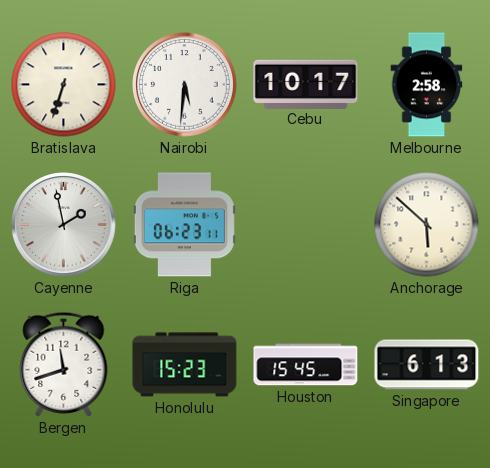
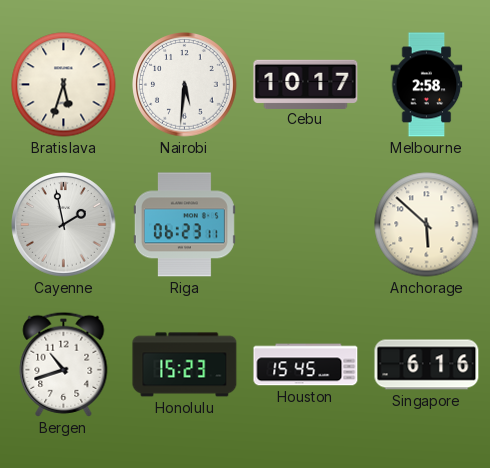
Bratislava: 6:33 -> 5:33 (64, 85)
Bergen: 11:42 -> 10:42 (64, 364)
Singapore: 6:13 -> 6:16 (427, 365)
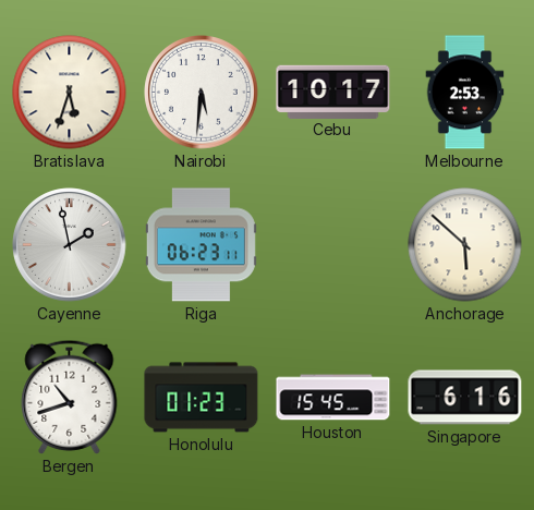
Melbourne: 2:58 -> 2:53 (465, 93)
Honolulu: 15:23 -> 01:23 (202, 398)
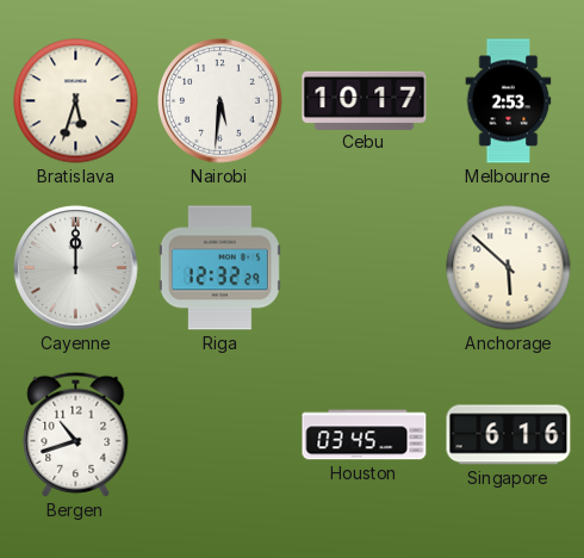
Cayenne: 1:58 -> 12:00 (76, 268)
Riga: 06:23 -> 12:32 (219, 268)
Honolulu: 01:23 -> none (202, 398)
Houston: 15:45 -> 03:45 (365, 435)
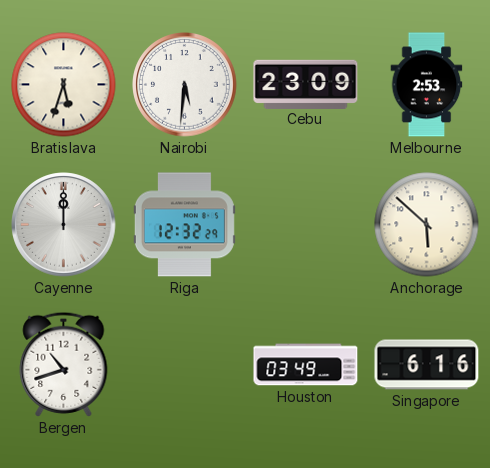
Cebu: 10:17 -> 23:09 (306, 84)
Houston: 03:45 -> 03:49 (306, 365)
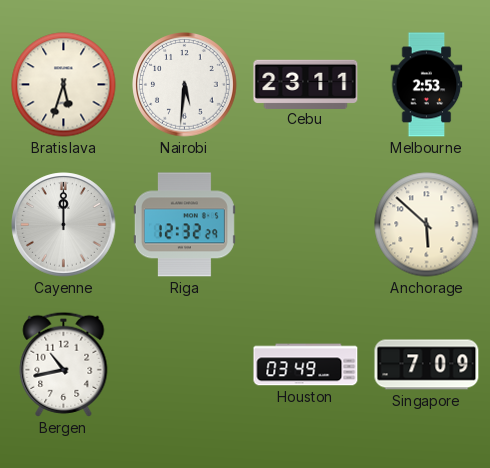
Cebu: 23:09 -> 23:11 (306, 84)
Bergen: 10:42 -> 10:43 (64, 364)
Singapore: 6:16 -> 7:09 (427, 365)
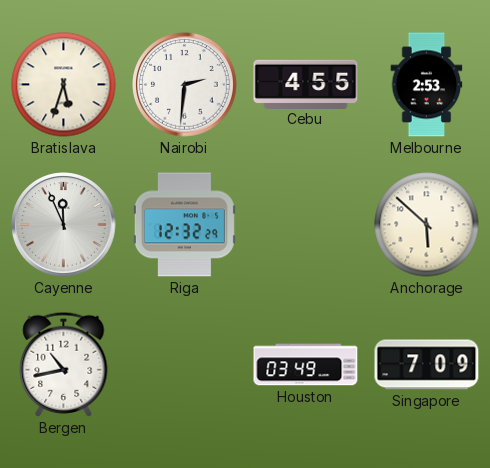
Nairobi: 5:31 -> 2:31 (185, 85)
Cebu: 23:11 -> 4:55 (306, 84)
Cayenne: 12:00 -> 11:56 (64, 225)
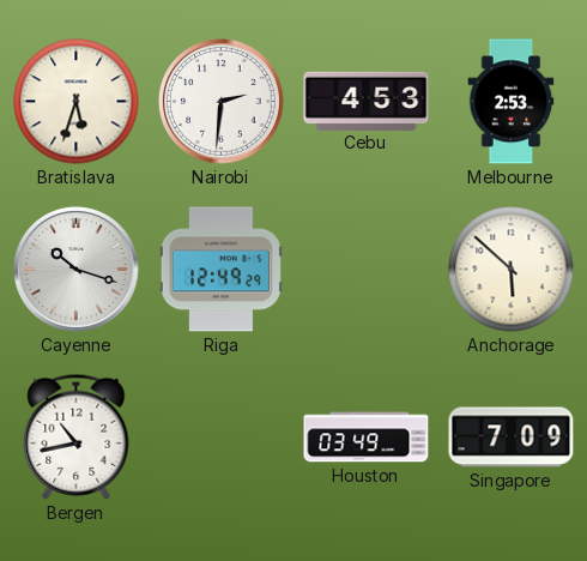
Cebu: 4:55 -> 4:53 (367, 101)
Cayenne: 11:56 -> 10:18 (77, 270)
Riga: 12:32 -> 12:49 (220, 270)
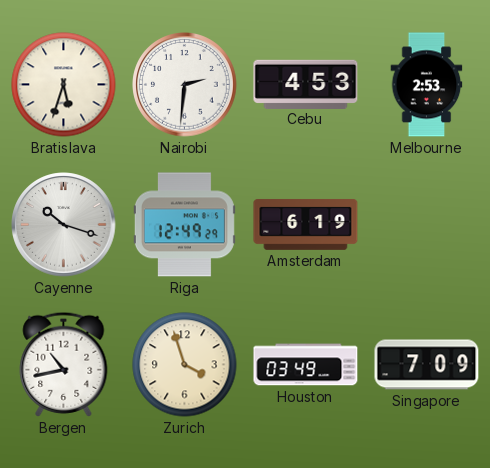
Amsterdam: none -> 6:19 (306, 224)
Anchorage: 5:52 -> none (512, 270)
Zurich: none -> 3:57 (185, 365)
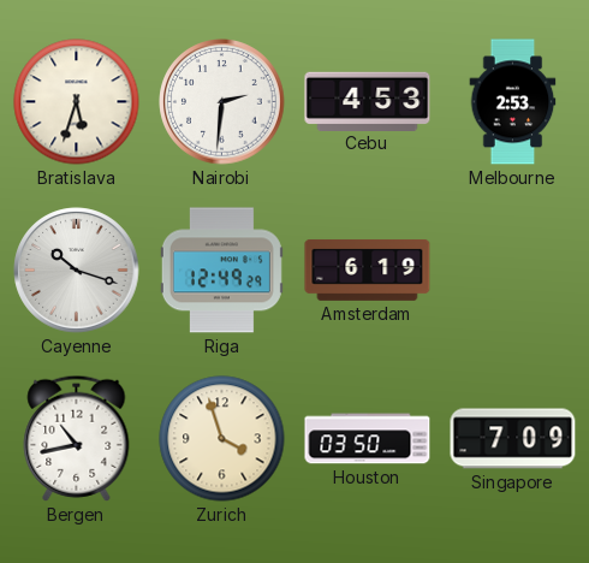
Houston: 03:49 -> 03:50 (368, 439)
